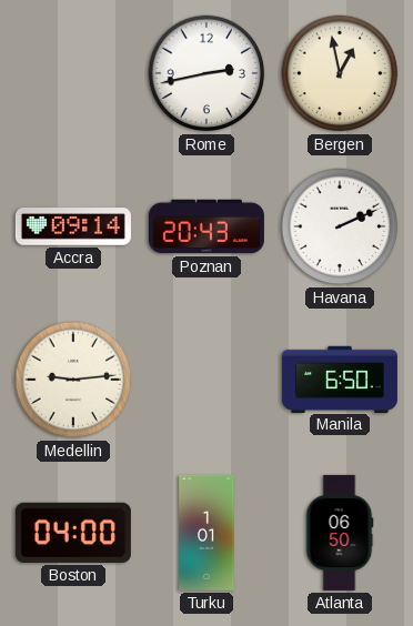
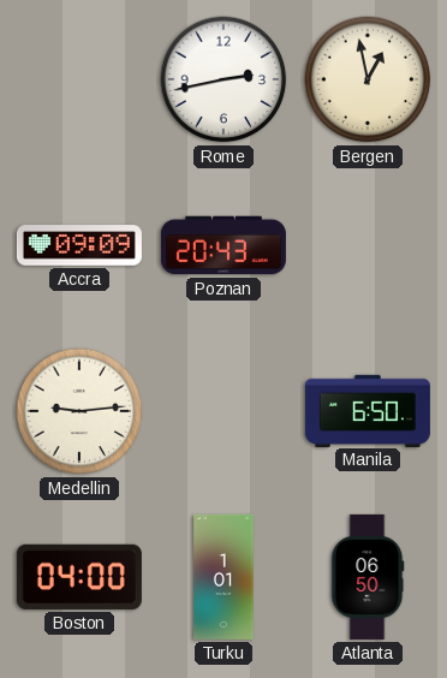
Accra: 09:14 -> 09:09 (79, 245)
Havana: 2:11 -> none (340, 226)
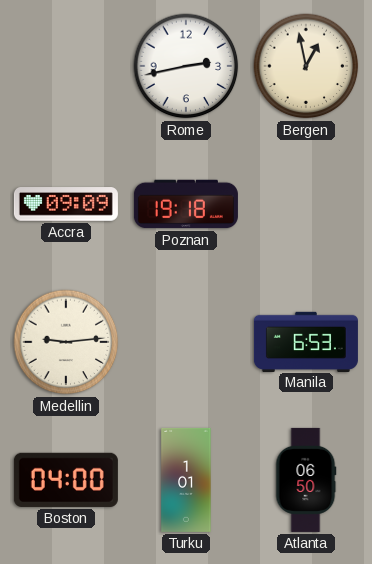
Poznan: 20:43 -> 19:18 (186, 204)
Manila: 6:50 -> 6:53 (306, 341)
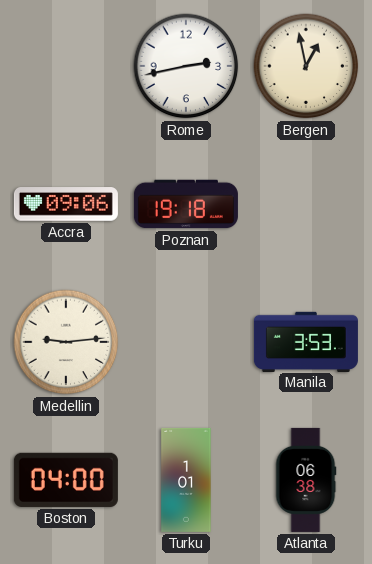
Accra: 09:09 -> 09:06 (66, 204)
Manila: 6:53 -> 3:53 (306, 341)
Atlanta: 06:50 -> 06:38 (306, 480)
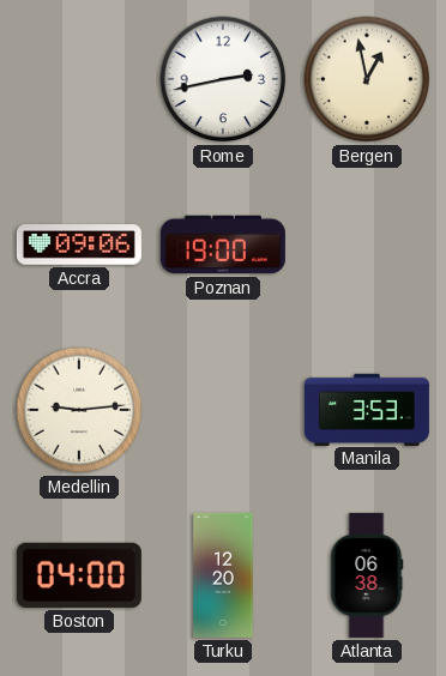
Poznan: 19:18 -> 19:00 (223, 245)
Turku: 1:01 -> 12:20 (223, 575)
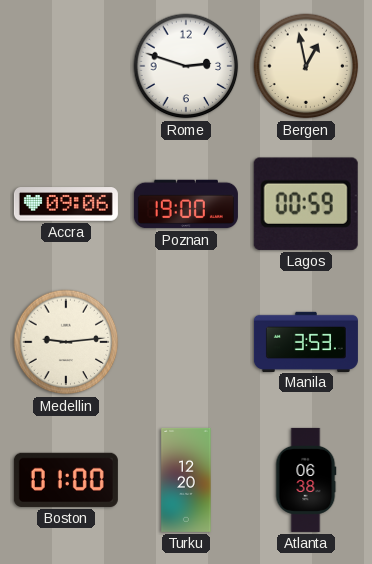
Rome: 2:43 -> 2:48 (186, 66)
Lagos: none -> 00:59 (306, 204)
Boston: 04:00 -> 01:00 (66, 480)
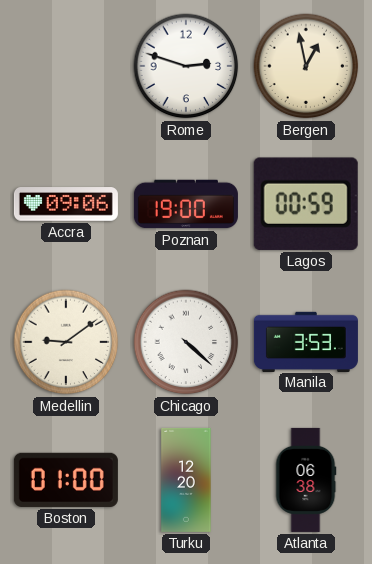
Medellin: 9:14 -> 9:09 (66, 342)
Chicago: none -> 4:22 (186, 342)
